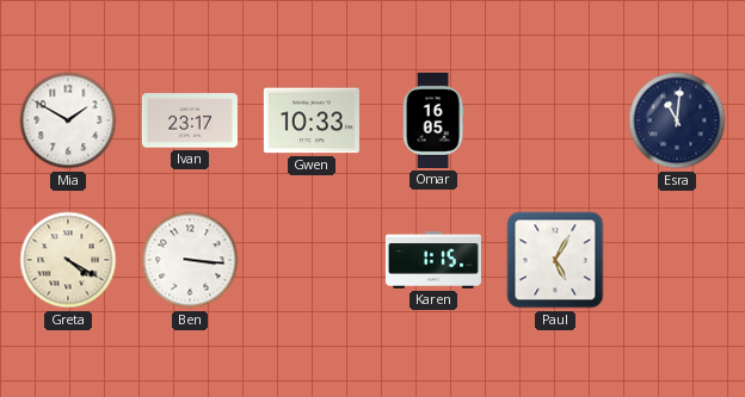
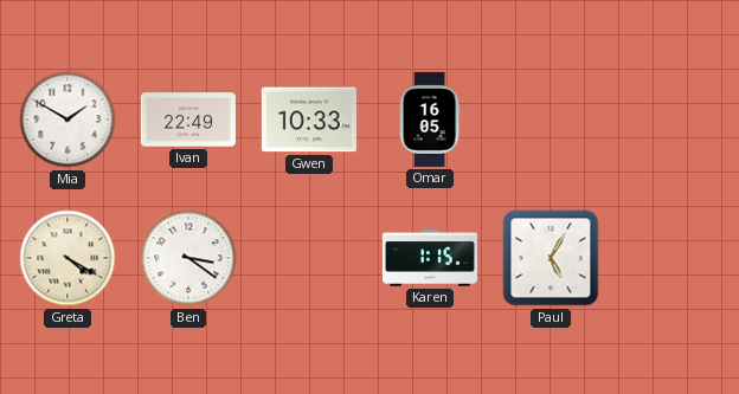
Ivan: 23:17 -> 22:49 (188, 120)
Esra: 11:01 -> none (677, 120)
Ben: 3:16 -> 3:21 (188, 258)
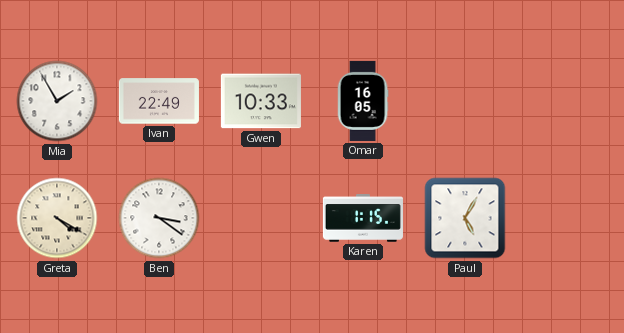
Mia: 1:50 -> 1:55 (57, 101)
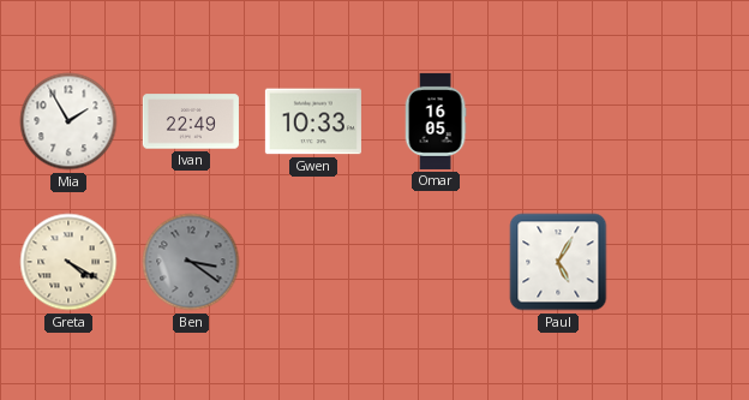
Ben dial: white -> grey (191, 262)
Karen: 1:15 -> none (363, 218)
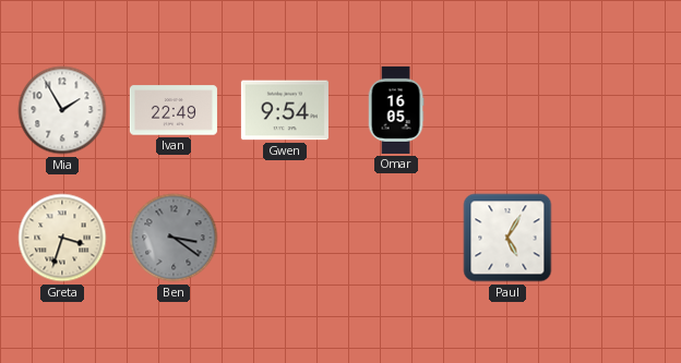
Gwen: 10:33 -> 9:54 (285, 110)
Greta: 4:20 -> 3:33 (62, 238)
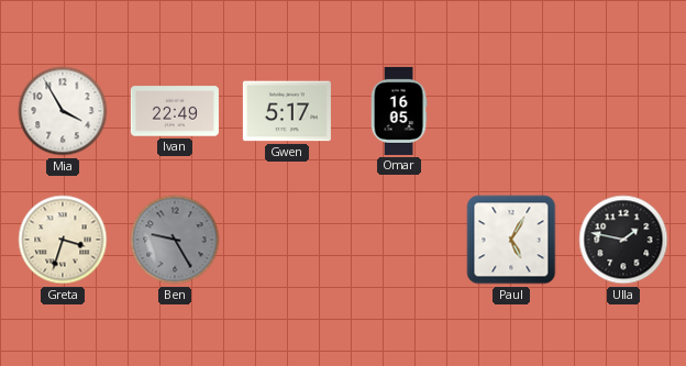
Mia: 1:55 -> 3:55 (63, 111)
Gwen: 9:54 -> 5:17 (287, 111)
Ben: 3:21 -> 9:25 (175, 240)
Ulla: none -> 1:47 (623, 240)
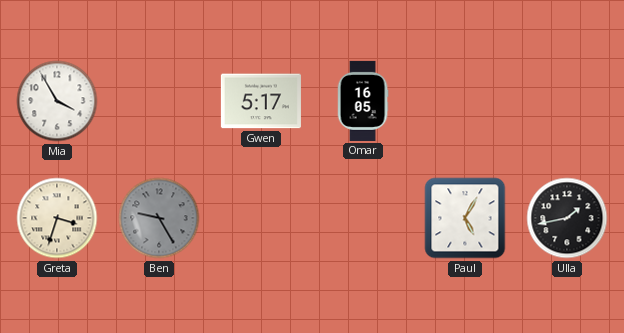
Ivan: 22:49 -> none (175, 111)
Ulla: 1:47 -> 1:43 (567, 218)
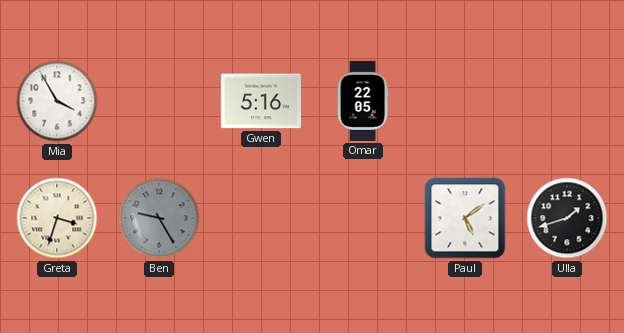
Gwen: 5:17 -> 5:16 (261, 101)
Omar: 16:05 -> 22:05 (363, 101)
Paul: 5:05 -> 5:09 (465, 218)
Ulla: 1:43 -> 1:42 (567, 218)
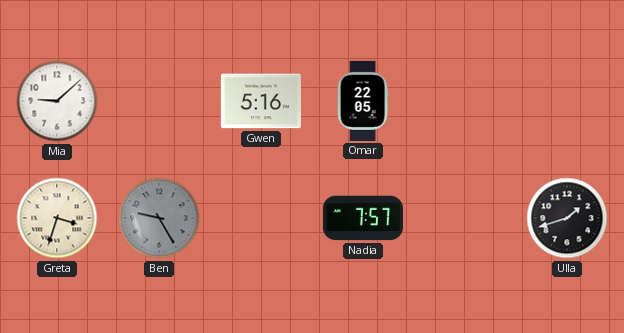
Mia: 3:55 -> 9:08 (57, 101)
Nadia: none -> 7:57 (363, 218)
Paul: 5:09 -> none (465, 218)
